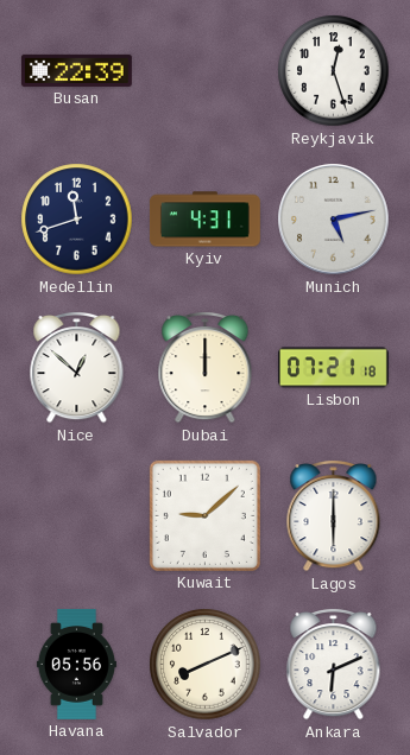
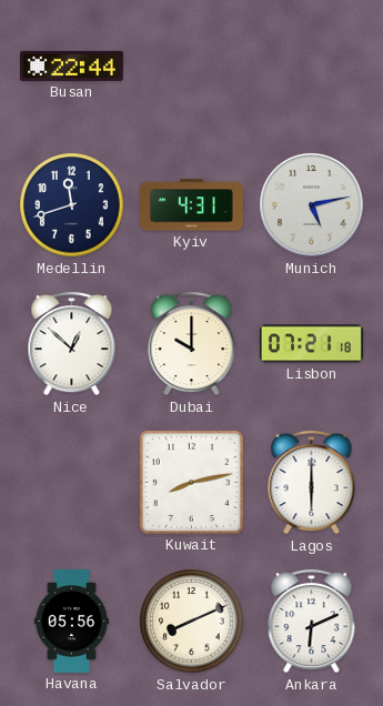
Busan: 22:39 -> 22:44 (71, 65)
Reykjavik: 12:27 -> none (334, 71)
Dubai: 12:00 -> 10:00 (192, 343)
Kuwait: 9:08 -> 8:13 (191, 482)
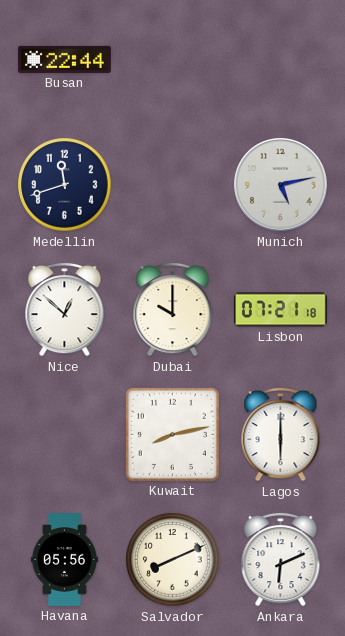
Kyiv: 4:31 -> none (191, 205)
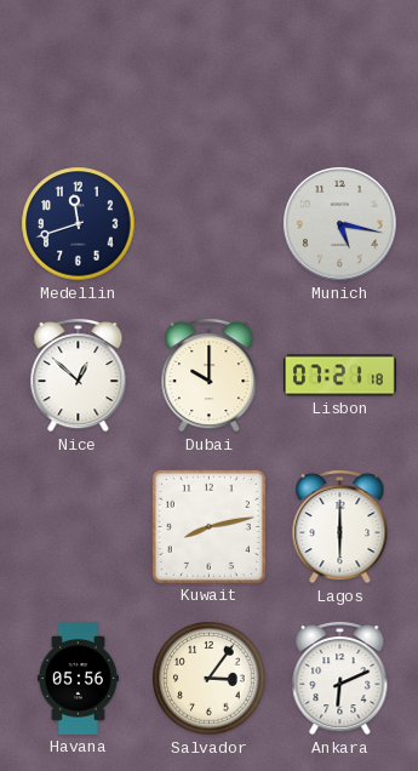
Busan: 22:44 -> none (64, 59)
Munich: 5:13 -> 5:17 (340, 224)
Salvador: 8:11 -> 3:06 (210, 679)
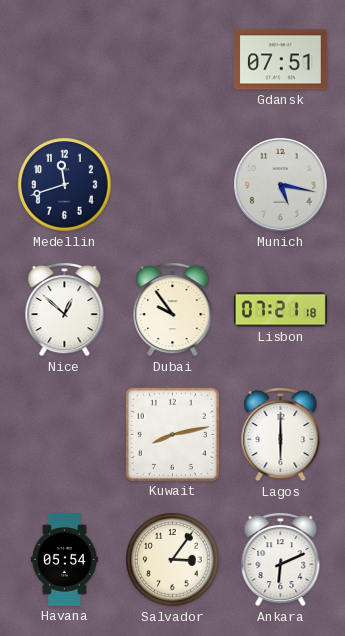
Gdansk: none -> 07:51 (280, 60)
Dubai: 10:00 -> 9:54 (173, 309)
Havana: 05:56 -> 05:54 (64, 559)
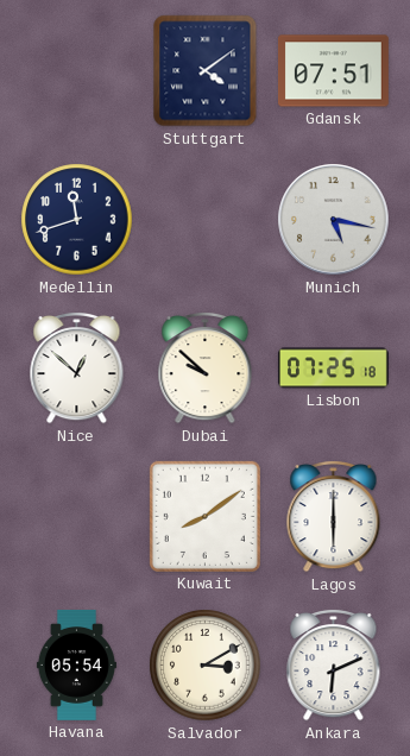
Stuttgart: none -> 4:09 (206, 71)
Dubai: 9:54 -> 9:52 (206, 367)
Lisbon: 07:21 -> 07:25 (333, 368)
Kuwait: 8:13 -> 8:09 (204, 516)
Salvador: 3:06 -> 3:10 (206, 666)
